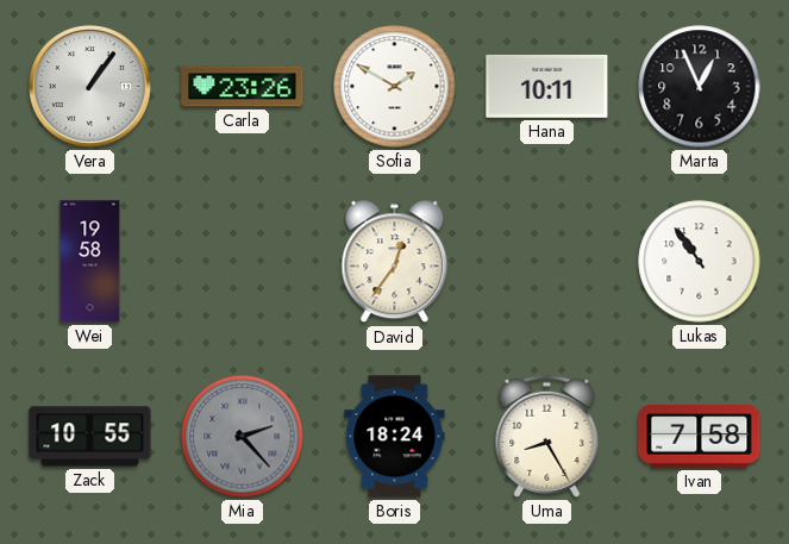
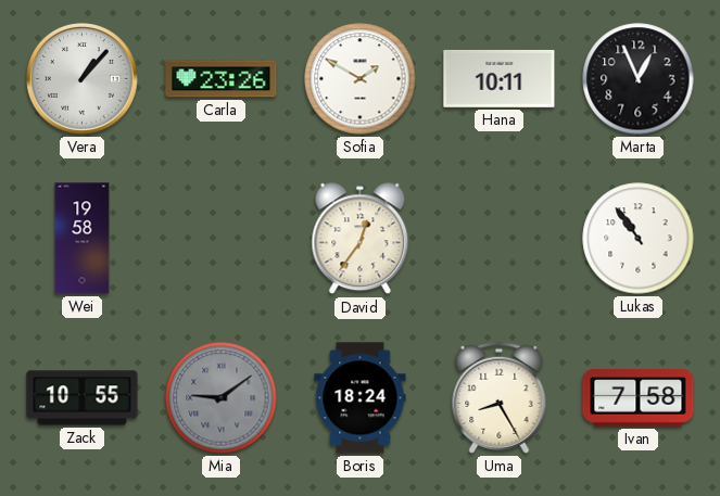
Vera: 1:06 -> 1:07 (83, 79)
Mia: 2:23 -> 9:09 (222, 398)
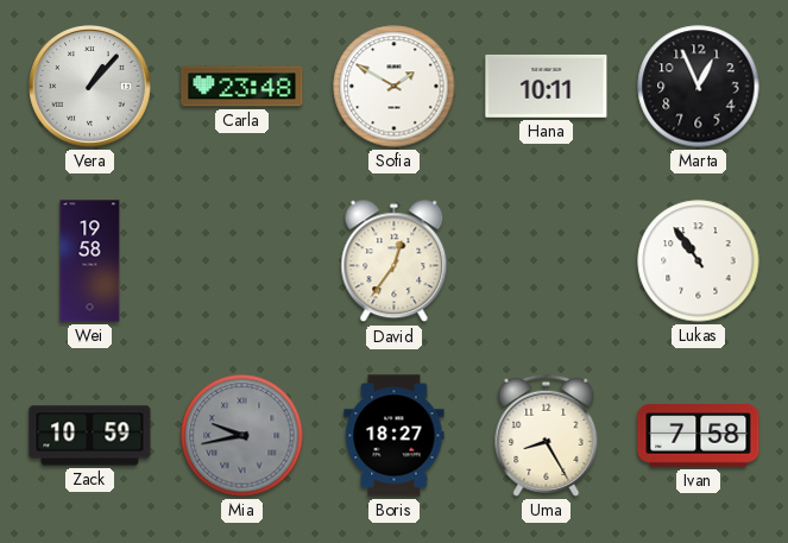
Carla: 23:26 -> 23:48 (242, 87)
Zack: 10:55 -> 10:59 (90, 436)
Mia: 9:09 -> 9:43 (242, 436)
Boris: 18:24 -> 18:27 (395, 436)
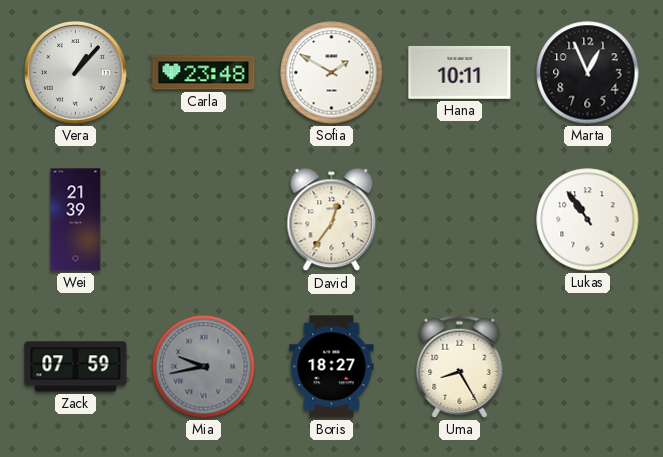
Wei: 19:58 -> 21:39 (76, 220)
Zack: 10:59 -> 07:59 (76, 367)
Ivan: 7:58 -> none (699, 436)
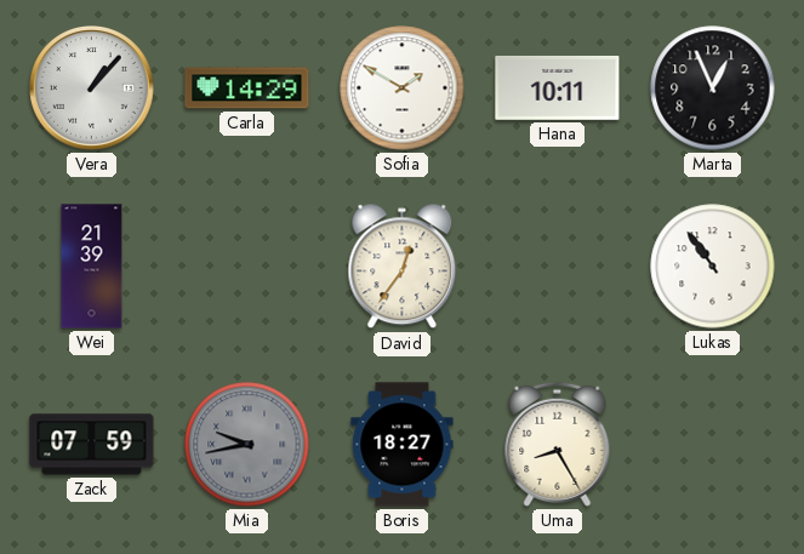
Carla: 23:48 -> 14:29 (247, 88)
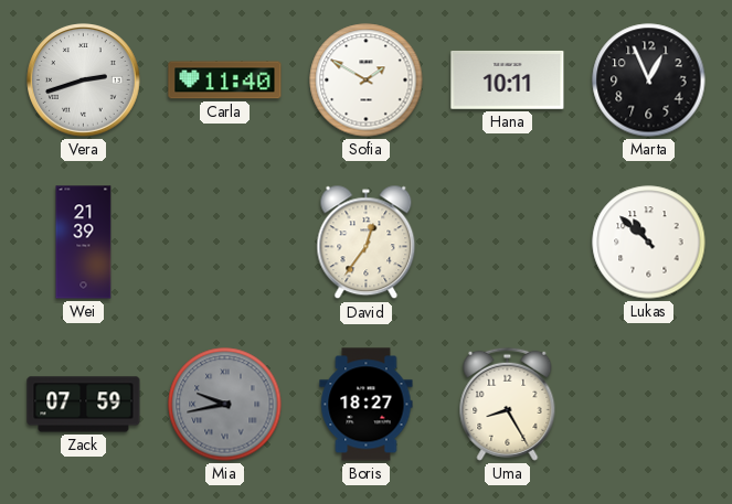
Vera: 1:07 -> 2:42 (84, 81)
Carla: 14:29 -> 11:40 (225, 81)
Lukas: 10:54 -> 10:52 (649, 243)
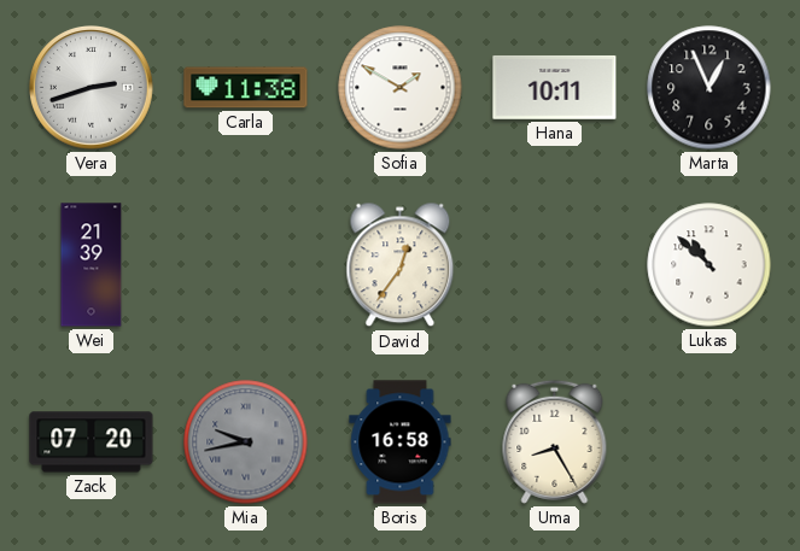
Carla: 11:40 -> 11:38 (246, 88)
Zack: 07:59 -> 07:20 (92, 442)
Boris: 18:27 -> 16:58 (401, 442)
